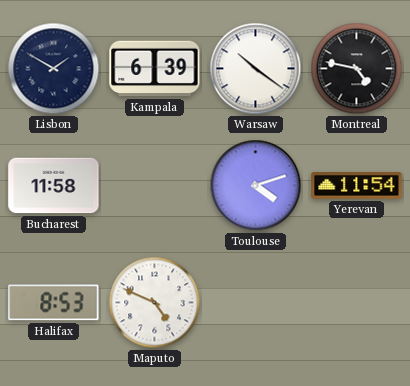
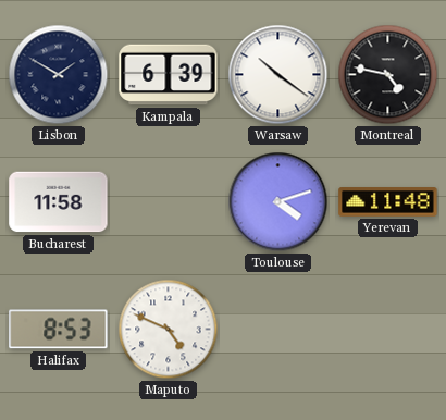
Yerevan: 11:54 -> 11:48 (388, 202)
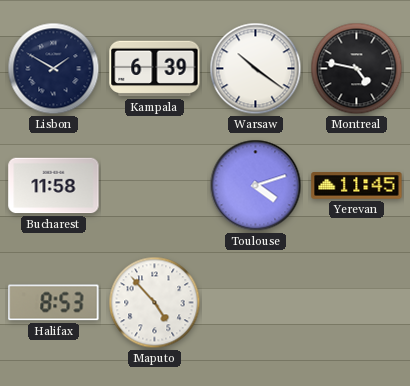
Yerevan: 11:48 -> 11:45 (357, 186)
Maputo: 4:49 -> 4:53 (155, 303)
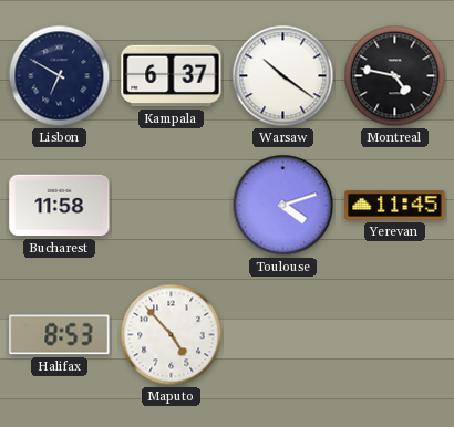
Lisbon: 1:50 -> 6:50 (60, 76)
Kampala: 6:39 -> 6:37 (172, 76)
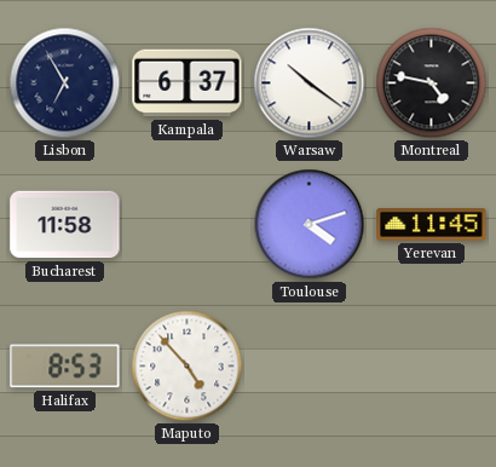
Lisbon: 6:50 -> 6:55 (65, 83)
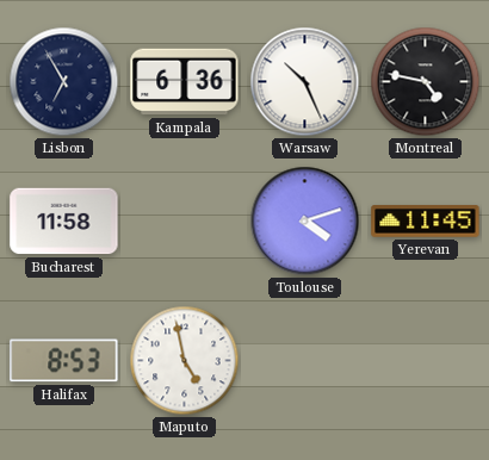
Kampala: 6:37 -> 6:36 (185, 82)
Warsaw: 10:21 -> 10:26 (305, 82)
Maputo: 4:53 -> 4:58 (185, 361)
